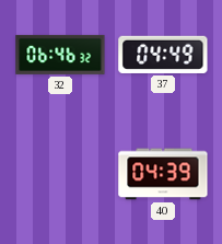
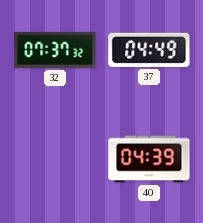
32: 06:46 -> 07:37 (55, 50)
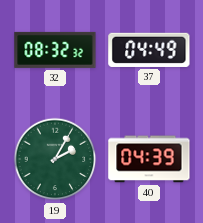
32: 07:37 -> 08:32 (55, 50)
19: none -> 2:05 (55, 159)
